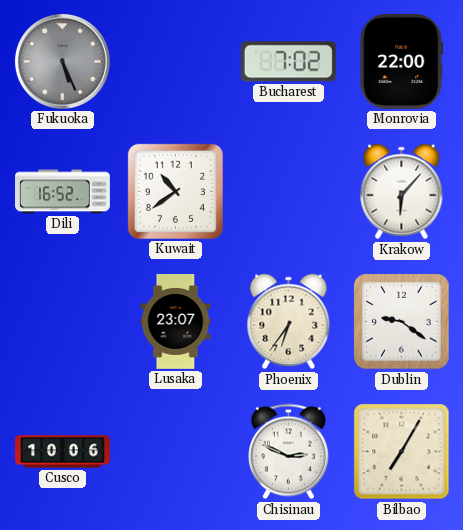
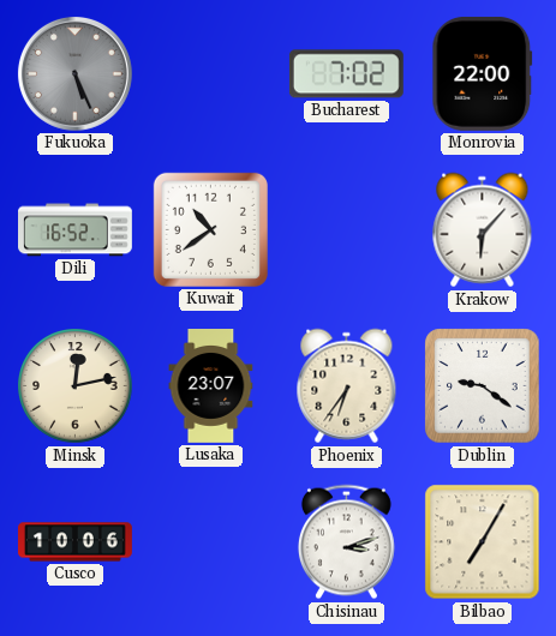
Minsk: none -> 12:13 (76, 386)
Chisinau: 2:49 -> 3:12 (346, 542)
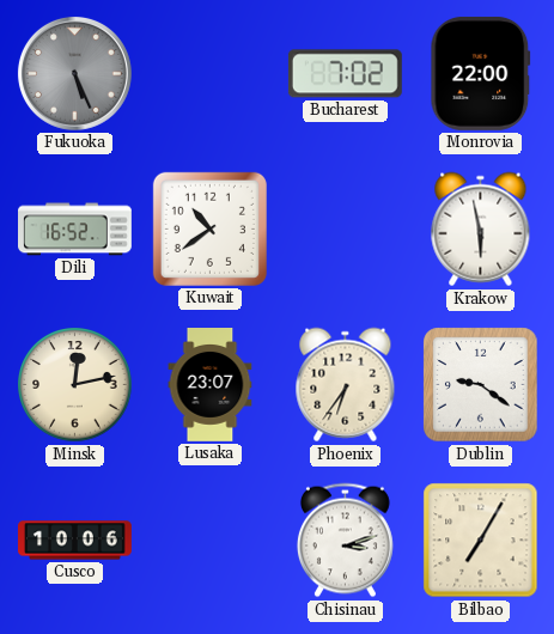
Krakow: 6:07 -> 5:58 (481, 230)
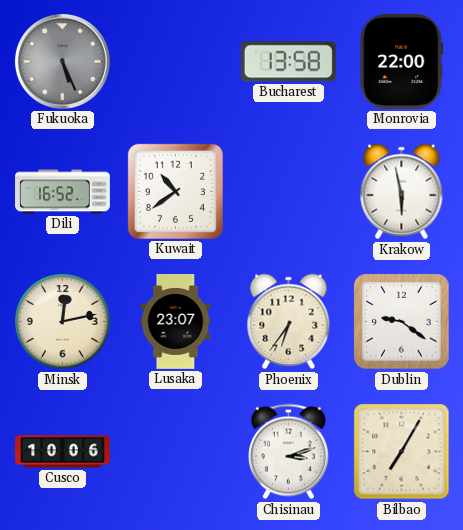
Bucharest: 7:02 -> 13:58 (288, 62)
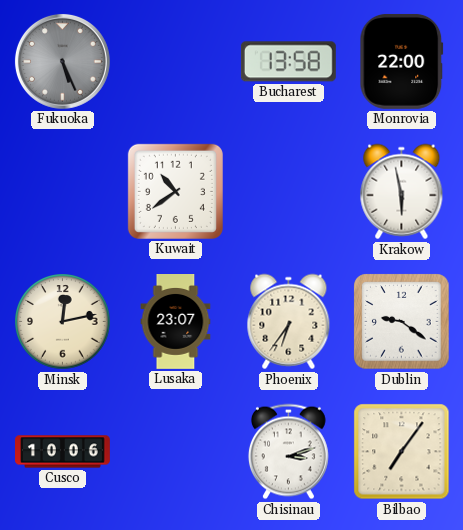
Dili: 16:52 -> none (63, 192)
Bilbao: 7:05 -> 7:06 (402, 452)
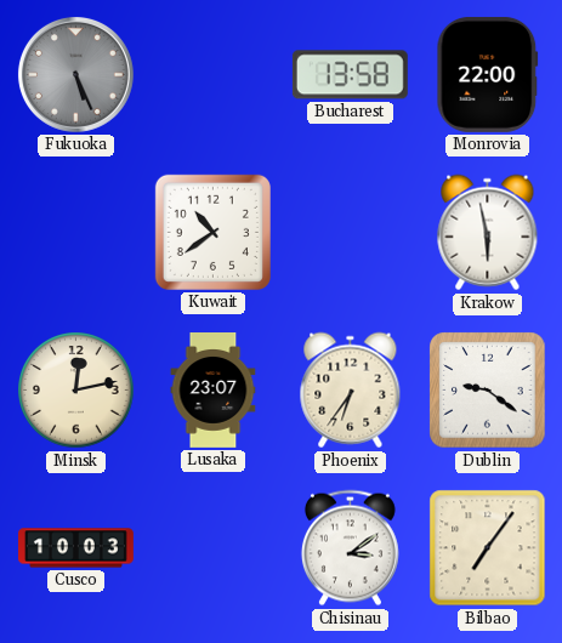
Cusco: 10:06 -> 10:03 (76, 548)
Chisinau: 3:12 -> 3:09 (350, 548)
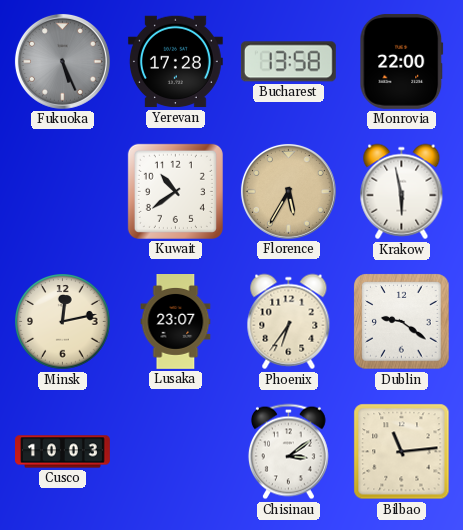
Yerevan: none -> 17:28 (175, 62)
Florence: none -> 5:35 (288, 191)
Bilbao: 7:06 -> 11:14 (402, 452)
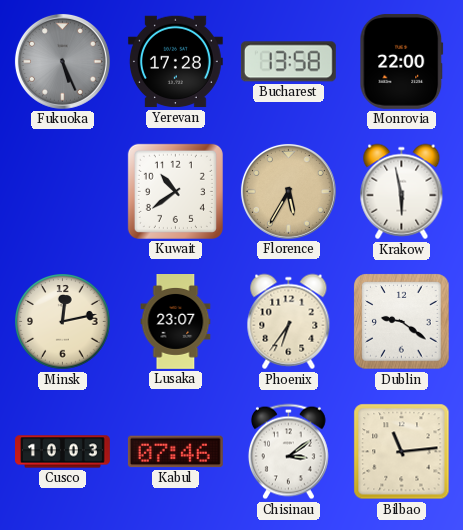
Kabul: none -> 07:46 (175, 452)
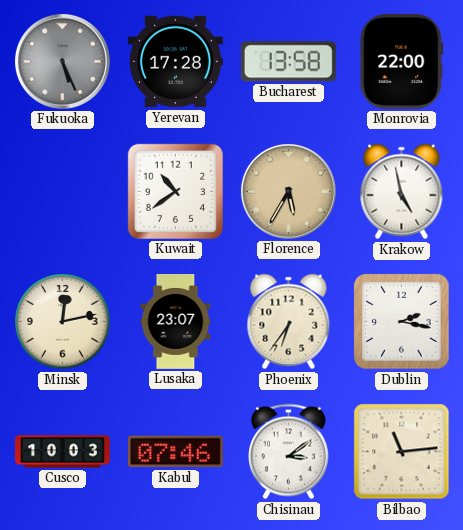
Krakow: 5:58 -> 4:58 (402, 192)
Dublin: 9:21 -> 2:17 (402, 322)
